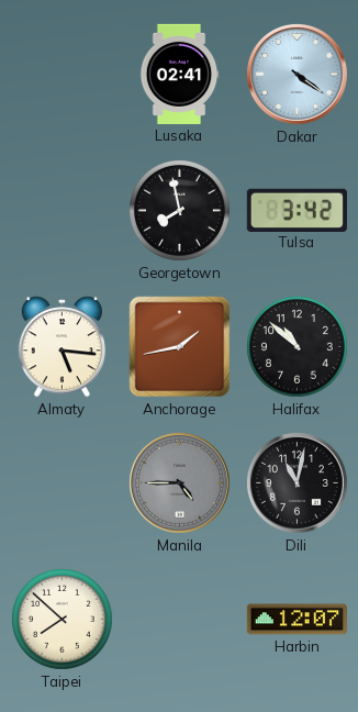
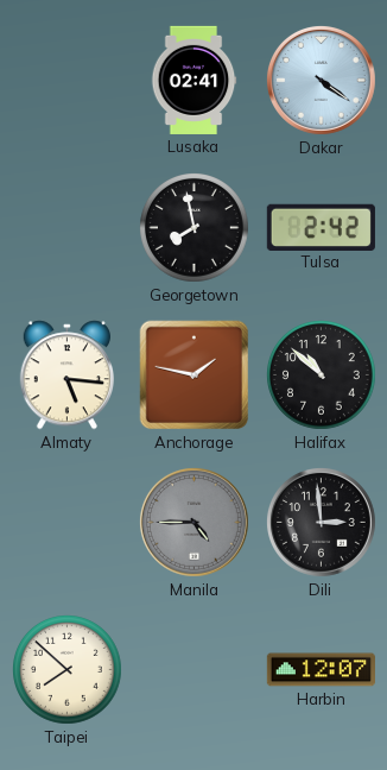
Tulsa: 3:42 -> 2:42 (321, 227)
Anchorage: 1:43 -> 1:47 (195, 375)
Dili: 11:02 -> 2:59 (321, 522)
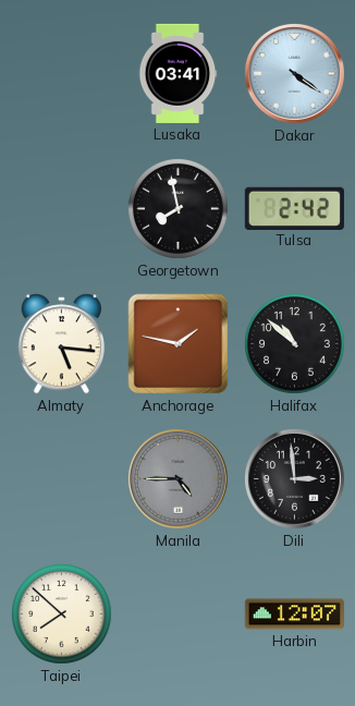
Lusaka: 02:41 -> 03:41 (177, 73)
